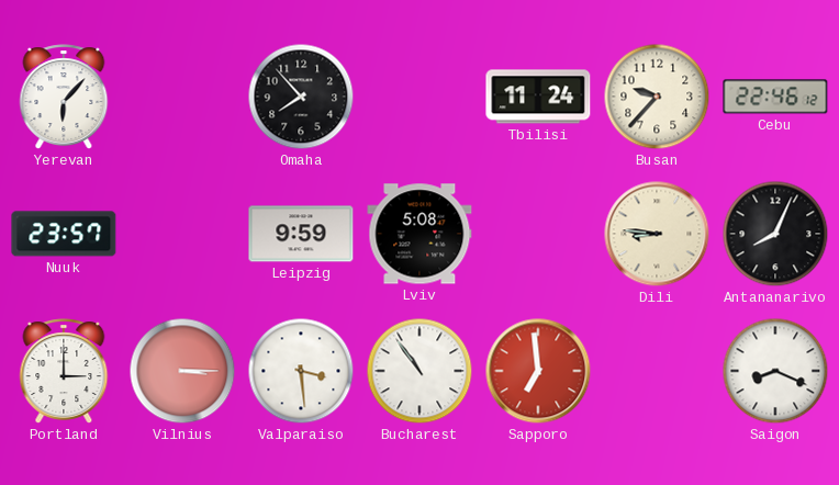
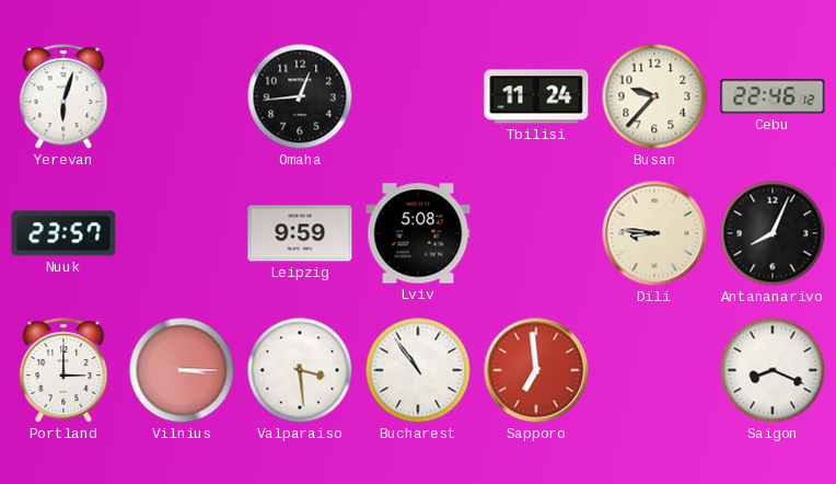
Yerevan: 6:07 -> 6:03 (63, 96)
Omaha: 7:53 -> 12:44 (300, 96)
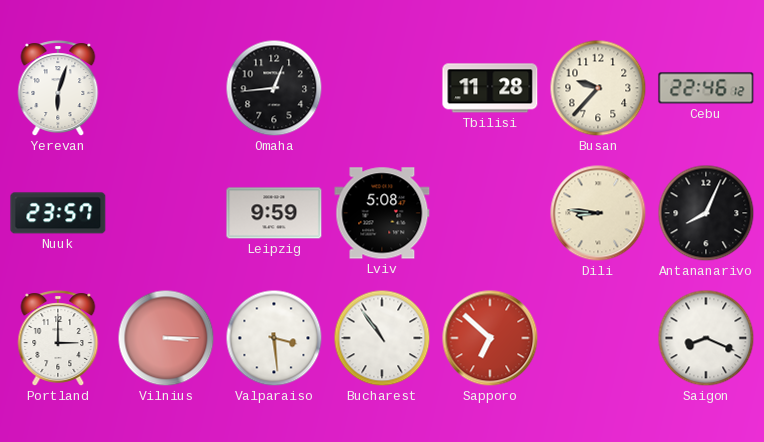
Tbilisi: 11:24 -> 11:28 (490, 88)
Sapporo: 6:59 -> 6:52 (490, 338)
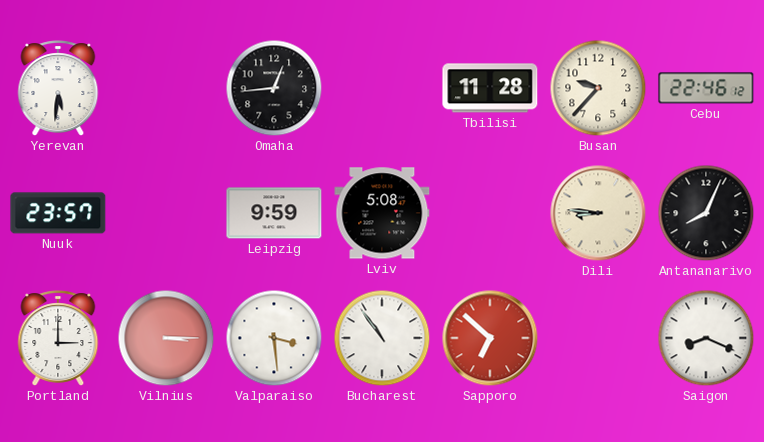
Yerevan: 6:03 -> 5:31 (58, 88)
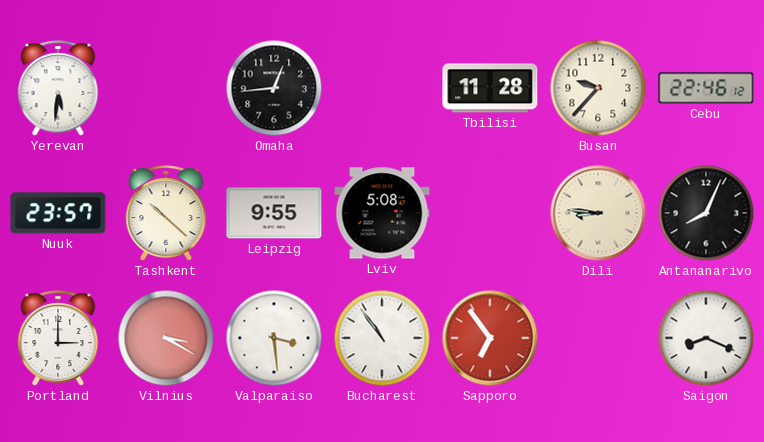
Tashkent: none -> 10:22 (166, 213)
Leipzig: 9:59 -> 9:55 (274, 213)
Vilnius: 3:15 -> 3:20 (166, 338)
Sapporo: 6:52 -> 6:54 (490, 338)
